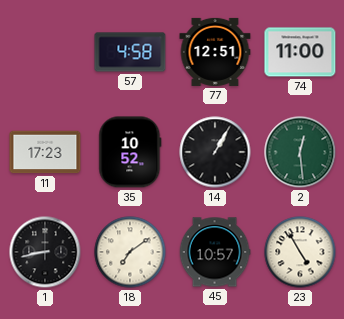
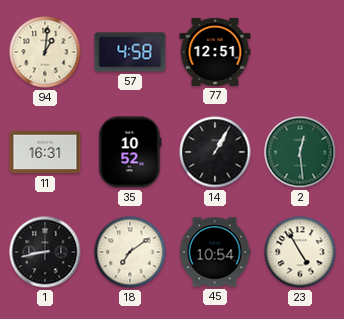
94: none -> 1:01 (45, 52)
74: 11:00 -> none (300, 52)
11: 17:23 -> 16:31 (45, 152)
45: 10:57 -> 10:54 (215, 252)
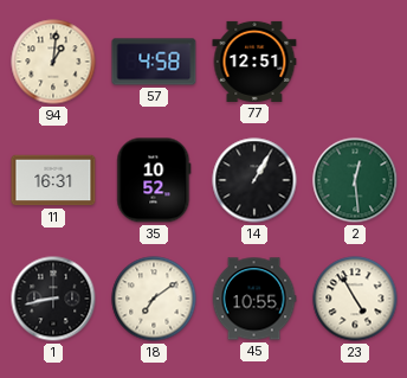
45: 10:54 -> 10:55 (254, 299)
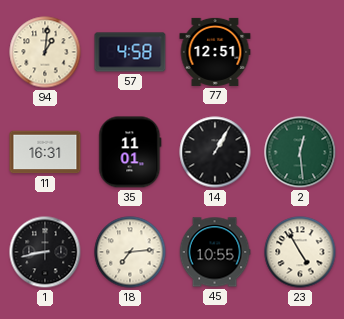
35: 10:52 -> 11:01 (130, 152)
18: 7:09 -> 7:14 (130, 252)
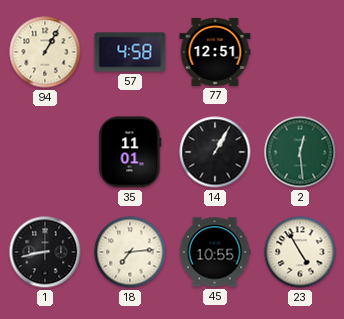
94: 1:01 -> 1:05 (45, 52)
11: 16:31 -> none (45, 152)
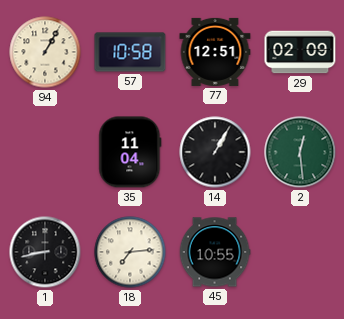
57: 4:58 -> 10:58 (130, 52)
29: none -> 02:09 (300, 52)
35: 11:01 -> 11:04 (130, 152)
23: 4:55 -> none (300, 252)
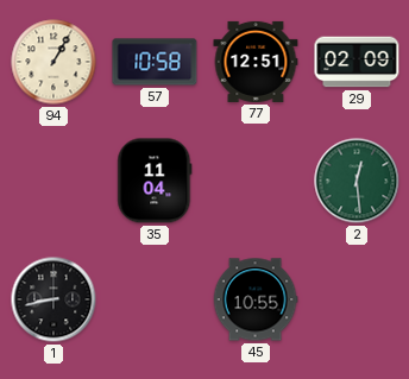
14: 1:05 -> none (215, 152)
18: 7:14 -> none (130, 252)
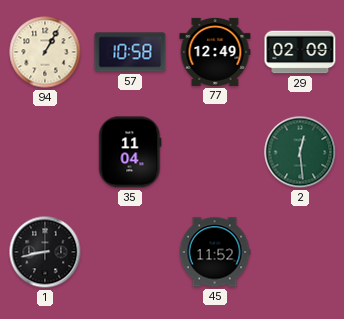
77: 12:51 -> 12:49 (215, 52)
45: 10:55 -> 11:52 (215, 252)
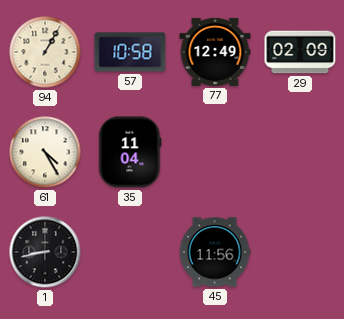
61: none -> 4:25 (45, 152)
2: 12:29 -> none (300, 152)
45: 11:52 -> 11:56 (215, 252)
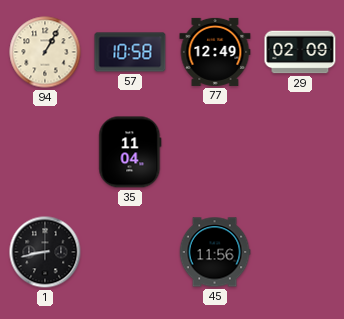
61: 4:25 -> none (45, 152)
